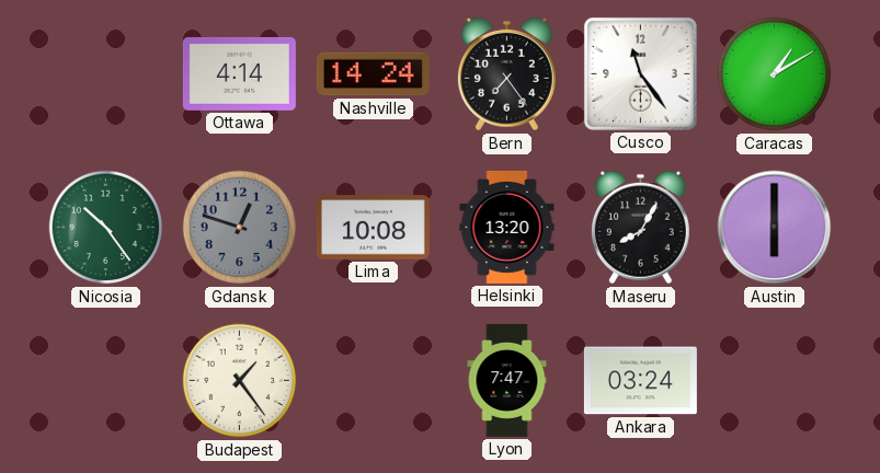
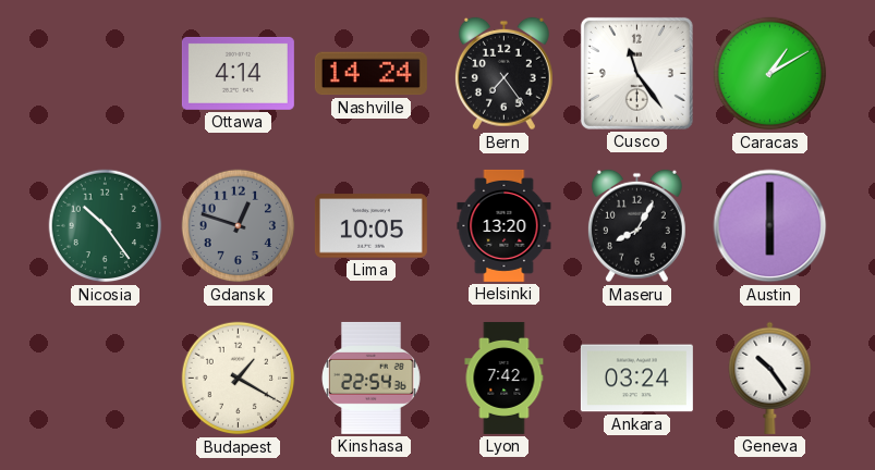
Lima: 10:08 -> 10:05 (370, 226)
Budapest: 1:24 -> 1:20 (239, 379)
Kinshasa: none -> 22:54 (372, 378)
Lyon: 7:47 -> 7:42 (505, 378)
Geneva: none -> 10:24 (770, 378)
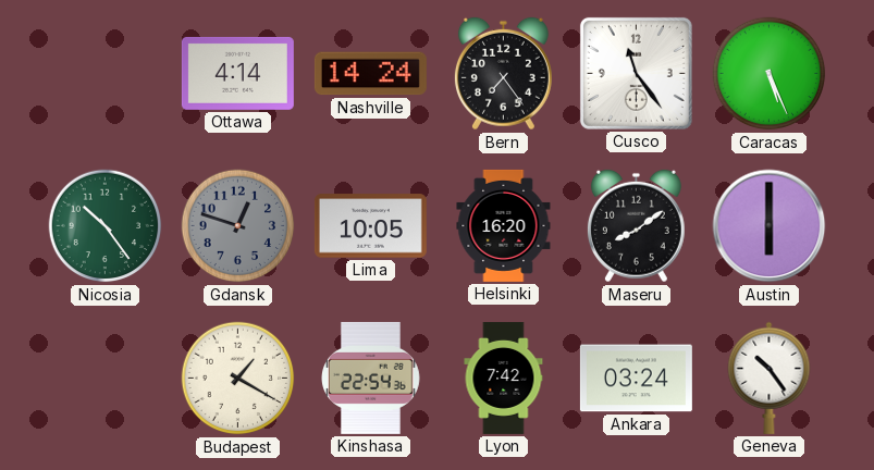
Caracas: 1:10 -> 5:26 (770, 74)
Helsinki: 13:20 -> 16:20 (504, 225)
Maseru: 8:05 -> 8:09 (636, 226)
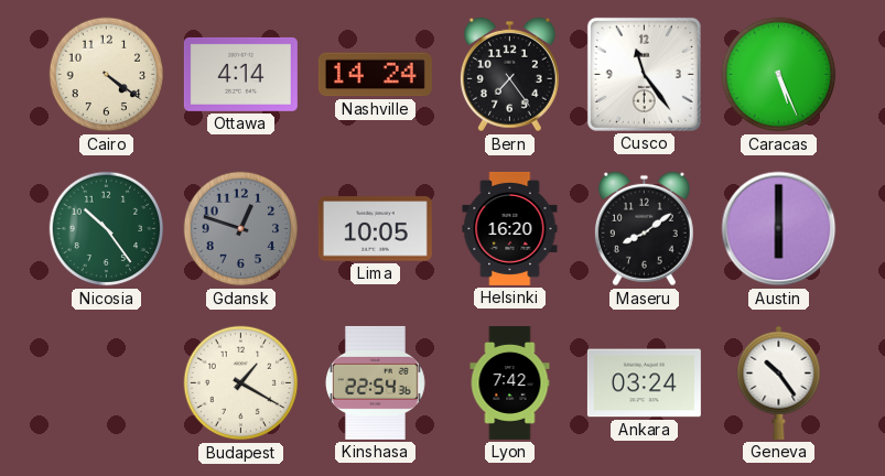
Cairo: none -> 4:21 (107, 75)
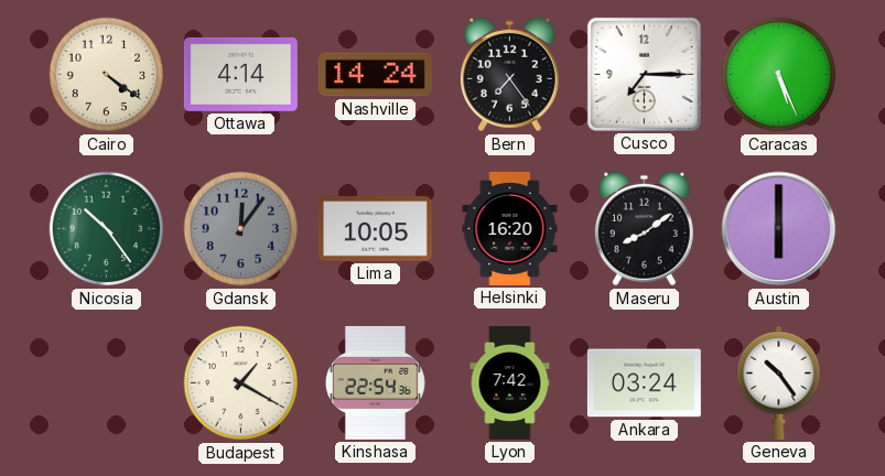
Cusco: 11:24 -> 7:15 (644, 74)
Gdansk: 12:48 -> 12:06 (241, 229)
